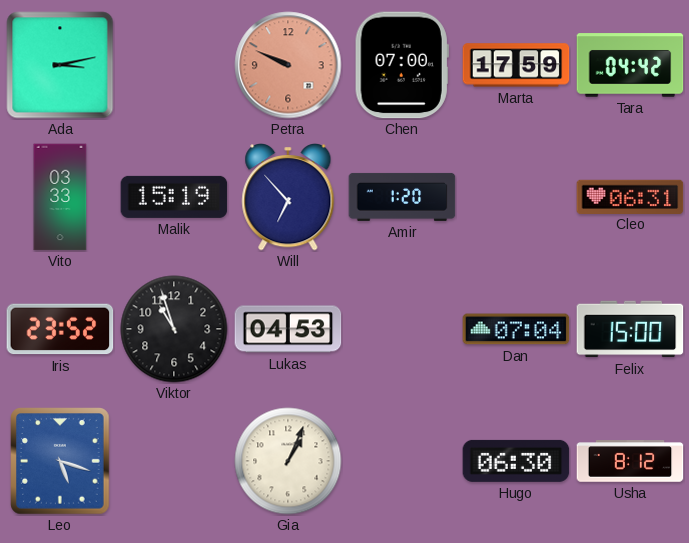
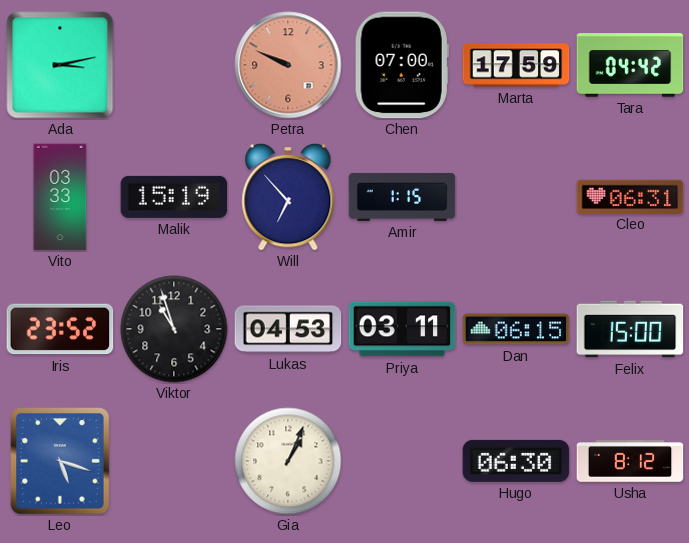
Amir: 1:20 -> 1:15 (402, 197)
Priya: none -> 03:11 (402, 329)
Dan: 07:04 -> 06:15 (516, 329)
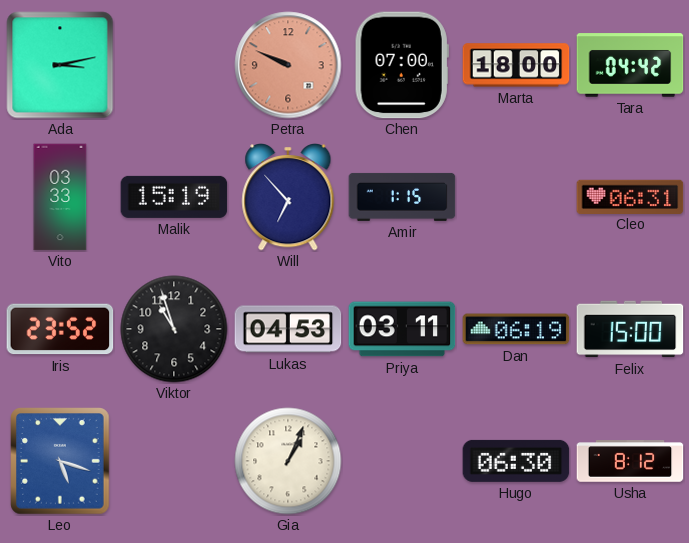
Marta: 17:59 -> 18:00 (516, 65)
Dan: 06:15 -> 06:19 (516, 329)
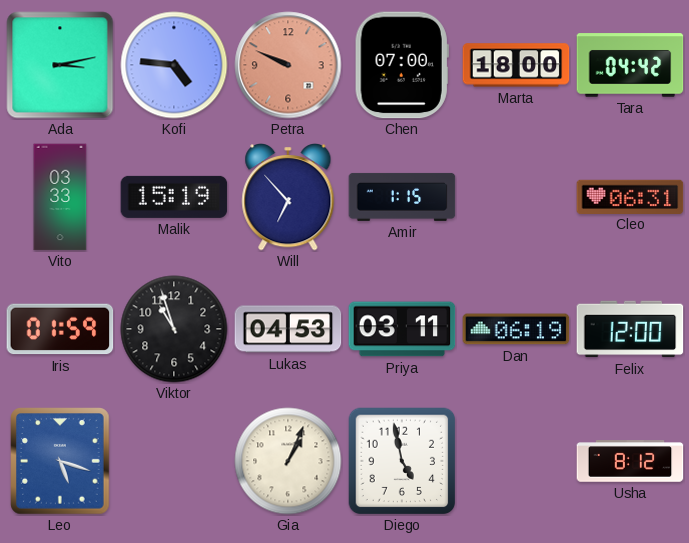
Kofi: none -> 4:46 (174, 65)
Iris: 23:52 -> 01:59 (60, 329)
Felix: 15:00 -> 12:00 (630, 329)
Diego: none -> 4:58 (402, 461)
Hugo: 06:30 -> none (516, 461)
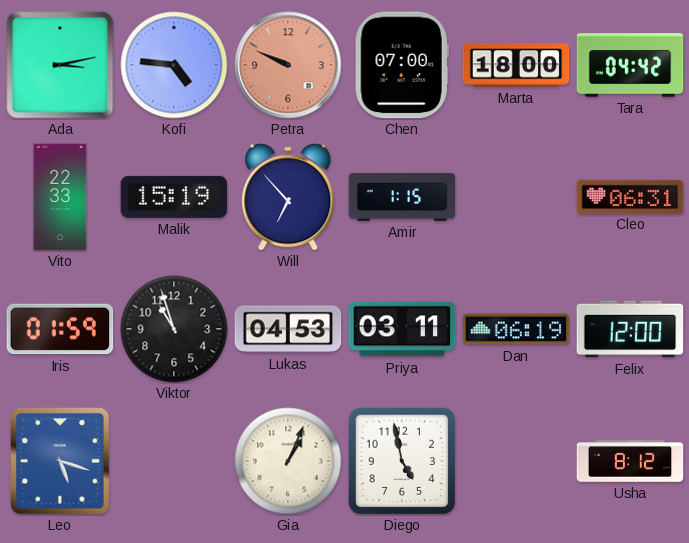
Vito: 03:33 -> 22:33 (60, 197)
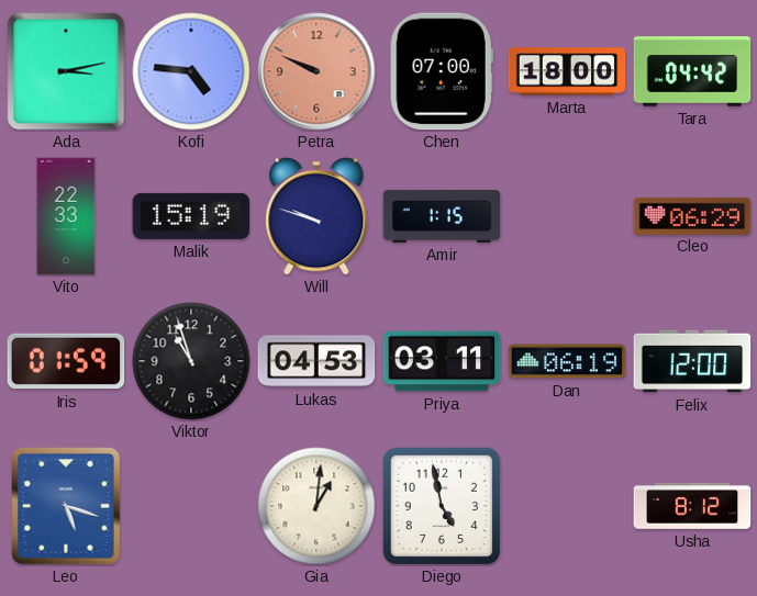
Will: 6:53 -> 9:48 (316, 217)
Cleo: 06:31 -> 06:29 (692, 215)
Gia: 1:04 -> 1:01 (316, 506)
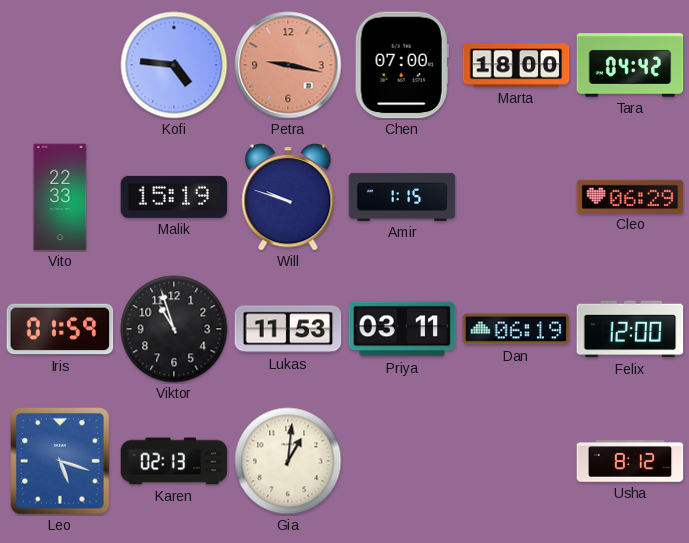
Ada: 3:13 -> none (66, 71)
Petra: 9:49 -> 9:17 (288, 65)
Lukas: 04:53 -> 11:53 (288, 329)
Karen: none -> 02:13 (174, 461)
Diego: 4:58 -> none (442, 506)
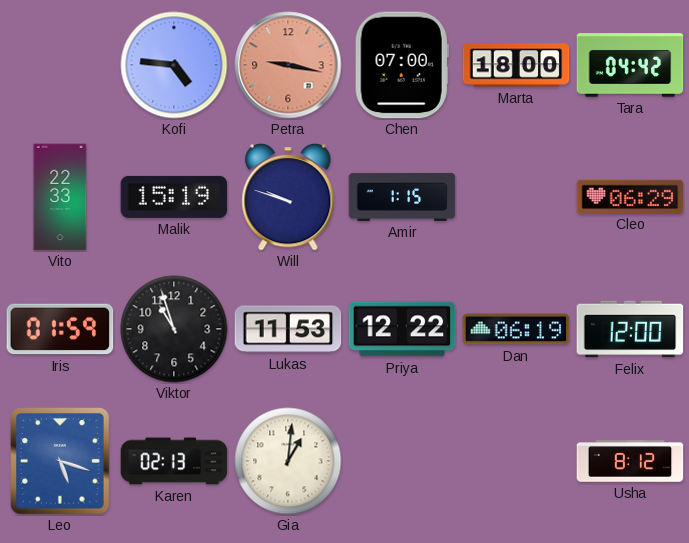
Priya: 03:11 -> 12:22 (402, 329)
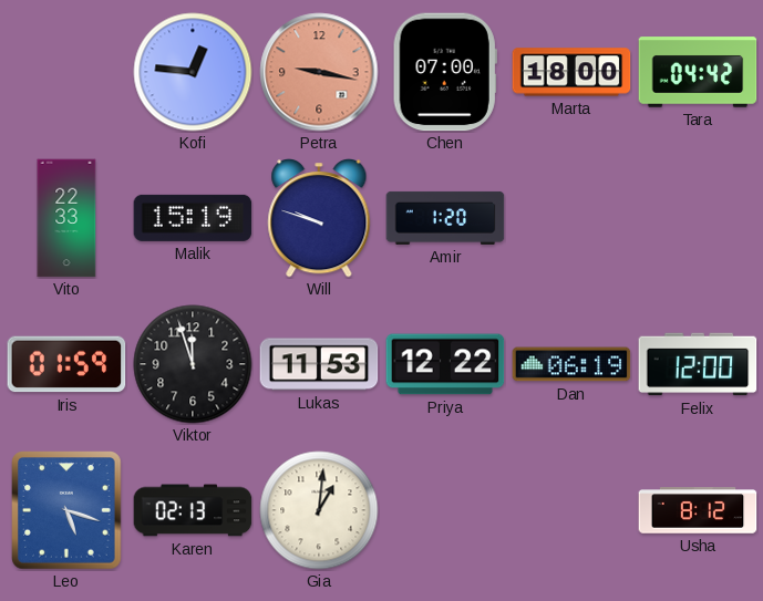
Kofi: 4:46 -> 12:46 (193, 72)
Amir: 1:15 -> 1:20 (445, 218)
Cleo: 06:29 -> none (630, 196)
Viktor: 10:57 -> 11:57 (193, 364)
